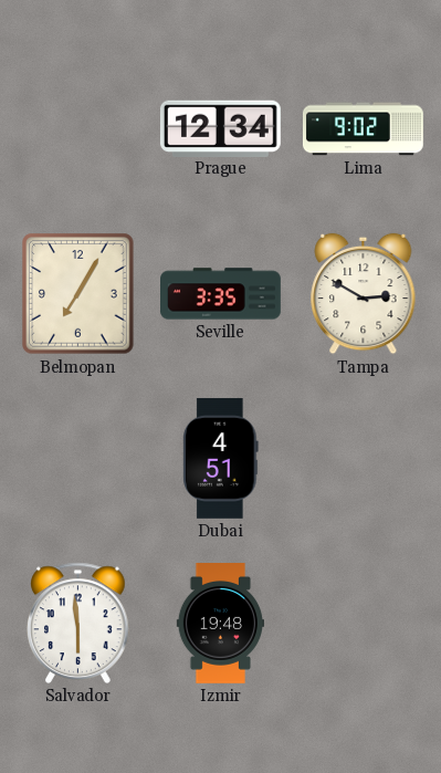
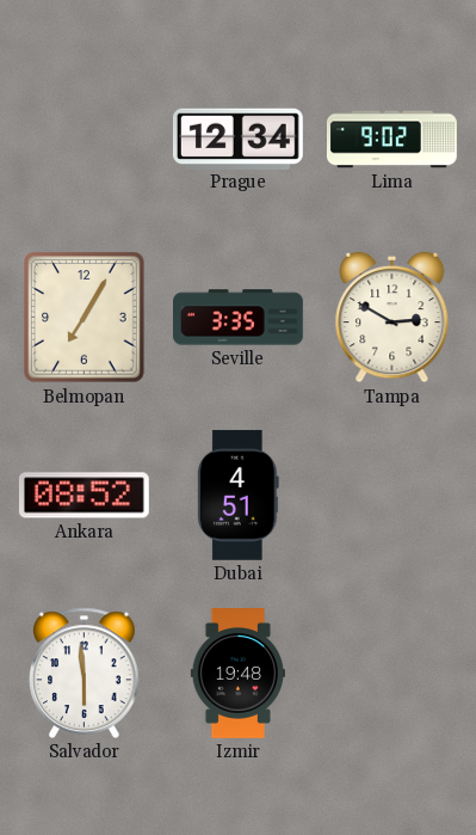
Ankara: none -> 08:52 (84, 496)
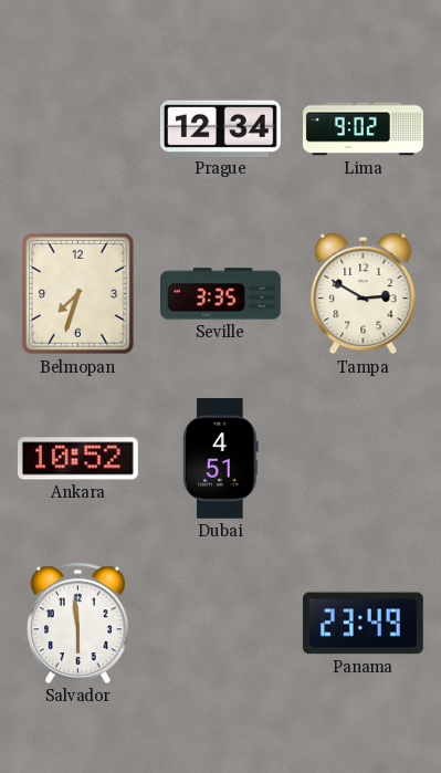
Belmopan: 7:05 -> 7:33 (78, 294)
Ankara: 08:52 -> 10:52 (77, 459)
Izmir: 19:48 -> none (237, 674)
Panama: none -> 23:49 (363, 624)
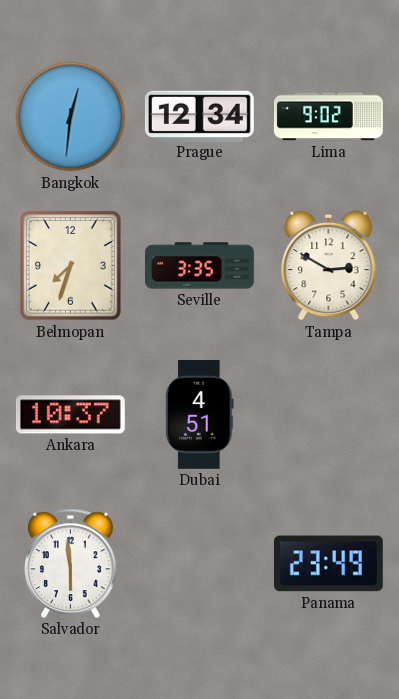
Bangkok: none -> 12:31 (71, 117)
Ankara: 10:52 -> 10:37 (70, 415)
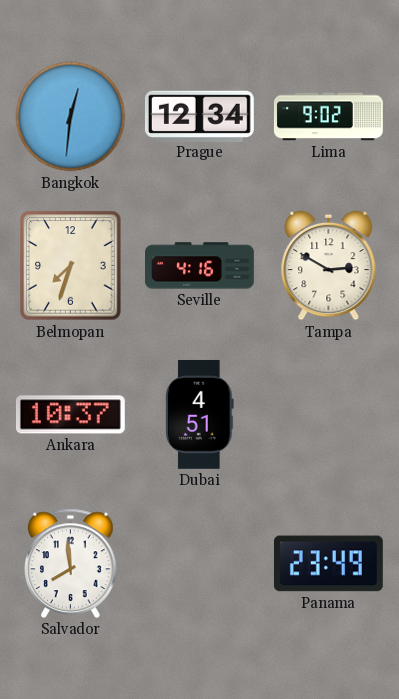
Seville: 3:35 -> 4:16 (200, 266)
Salvador: 5:59 -> 7:59 (71, 563)
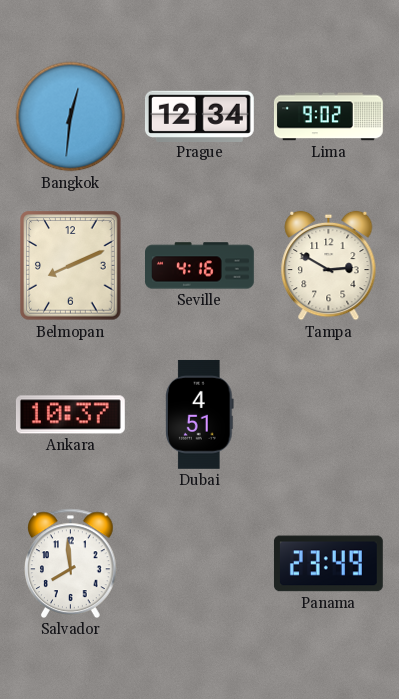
Belmopan: 7:33 -> 8:11 (71, 266)
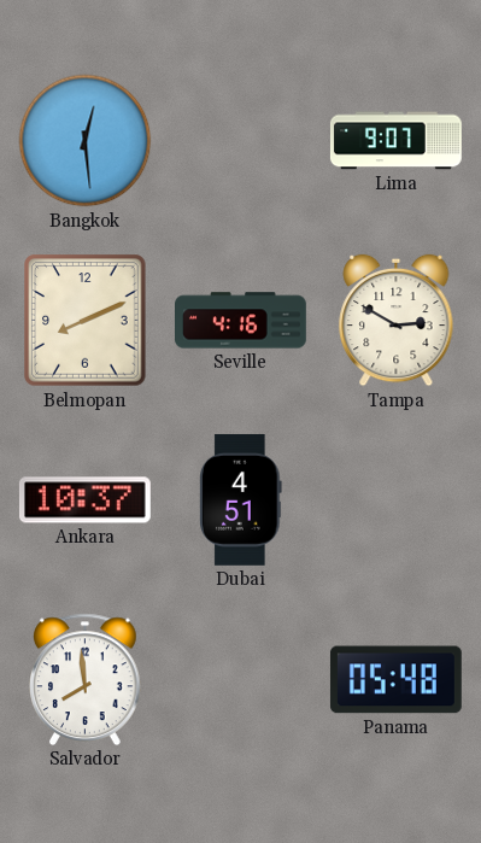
Bangkok: 12:31 -> 12:29 (86, 141)
Prague: 12:34 -> none (199, 116)
Lima: 9:02 -> 9:07 (397, 141)
Panama: 23:49 -> 05:48 (395, 680)
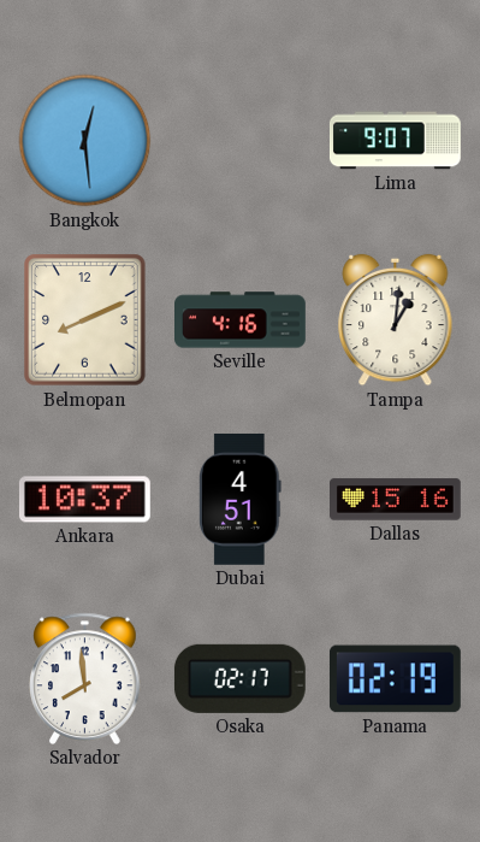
Tampa: 2:50 -> 1:01 (396, 320)
Dallas: none -> 15:16 (396, 500)
Osaka: none -> 02:17 (239, 678)
Panama: 05:48 -> 02:19 (395, 679)
